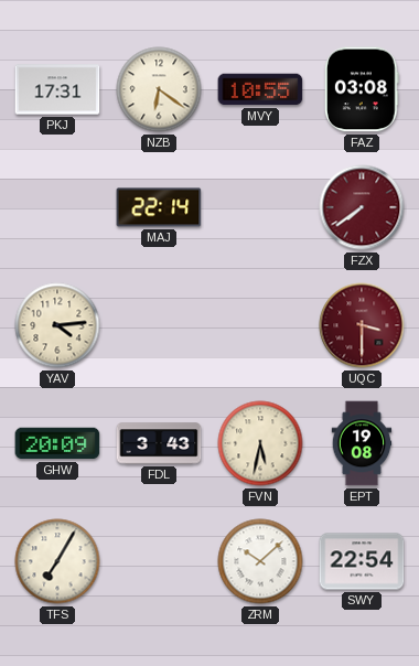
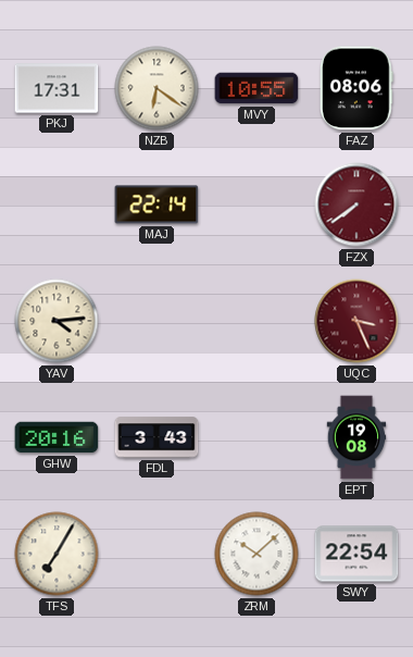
FAZ: 03:08 -> 08:06 (356, 88)
UQC: 3:30 -> 3:26 (356, 321)
GHW: 20:09 -> 20:16 (57, 437)
FVN: 5:32 -> none (260, 443)
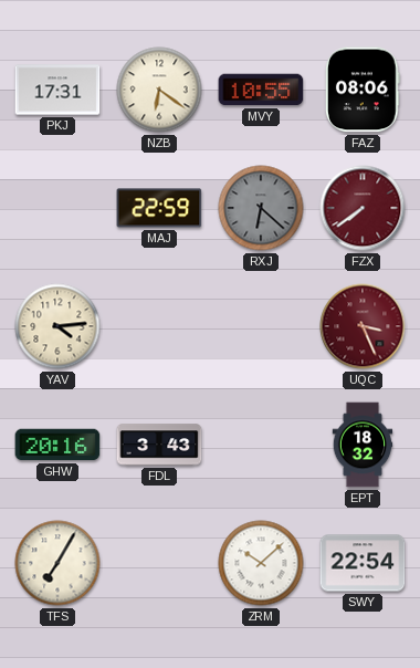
MAJ: 22:14 -> 22:59 (159, 208)
RXJ: none -> 6:22 (261, 208)
EPT: 19:08 -> 18:32 (363, 445)
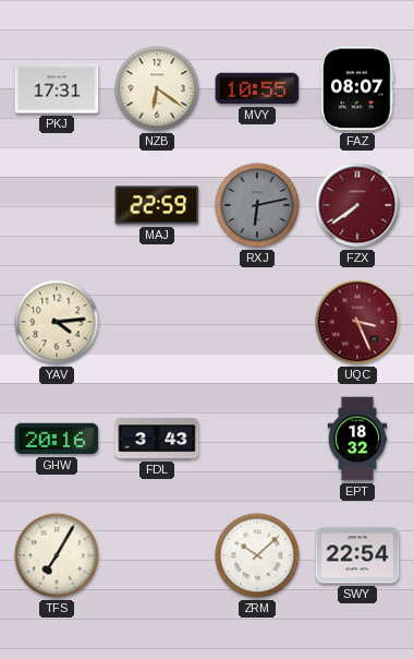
FAZ: 08:06 -> 08:07 (357, 88)
RXJ: 6:22 -> 6:13 (257, 205)
